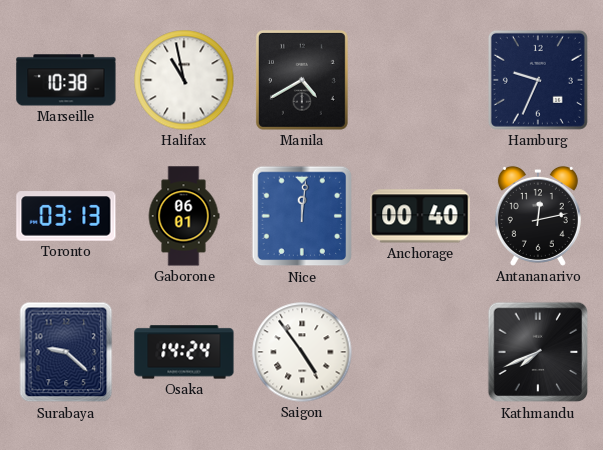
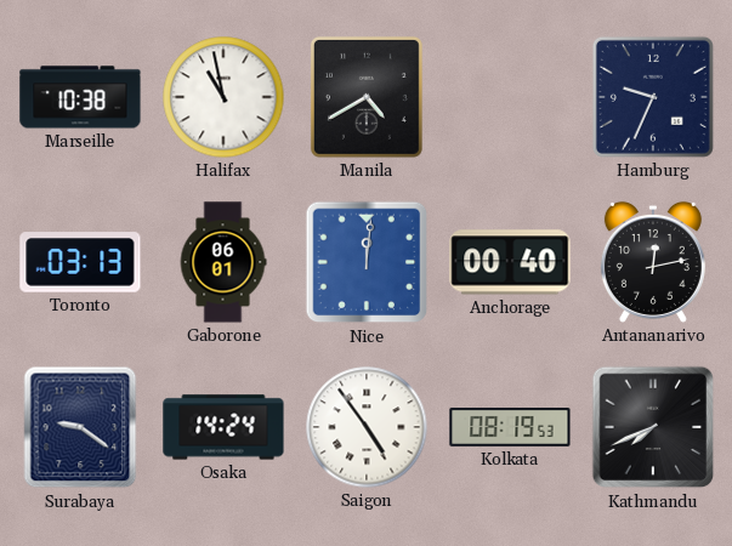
Surabaya: 9:22 -> 9:21 (80, 427)
Kolkata: none -> 08:19 (510, 428)
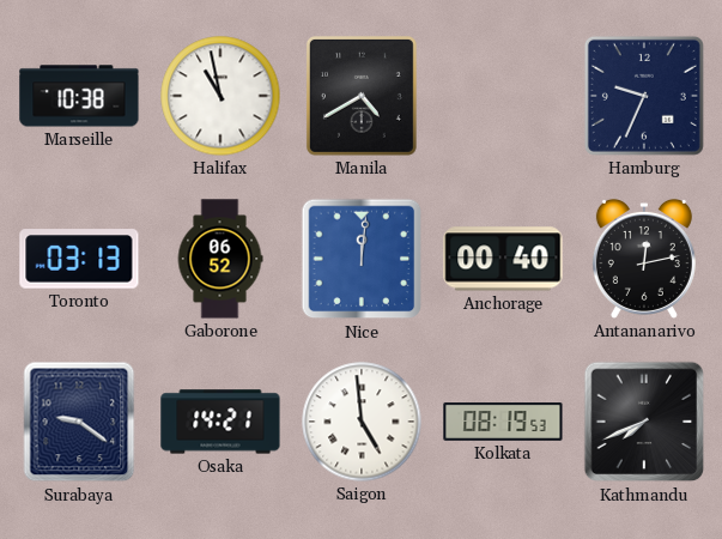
Gaborone: 06:01 -> 06:52 (220, 259)
Osaka: 14:24 -> 14:21 (220, 422)
Saigon: 4:54 -> 4:59 (362, 422)
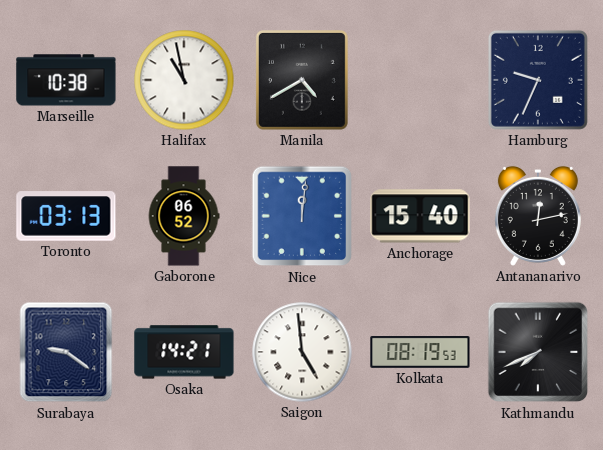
Anchorage: 00:40 -> 15:40 (420, 216)
